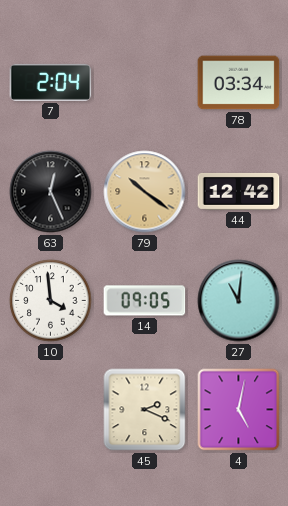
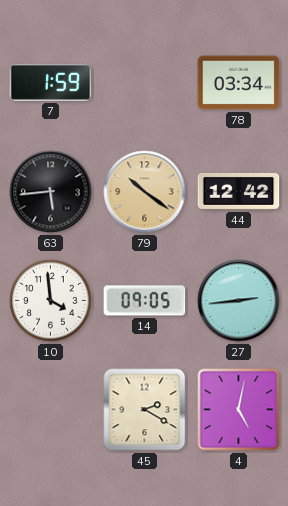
7: 2:04 -> 1:59 (51, 82)
63: 12:26 -> 5:44 (51, 192)
27: 11:01 -> 2:44 (239, 301)
45: 2:19 -> 2:20 (145, 410)
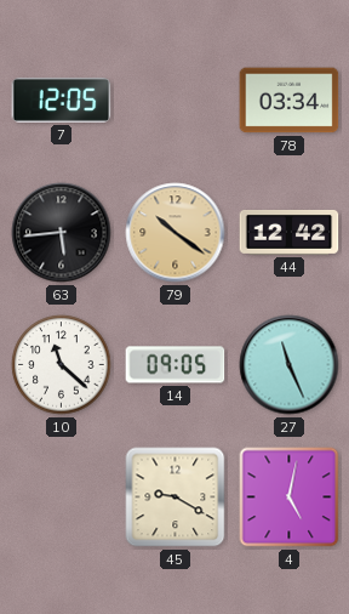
7: 1:59 -> 12:05 (62, 100)
10: 3:59 -> 11:22 (62, 365)
27: 2:44 -> 11:26 (290, 365)
45: 2:20 -> 9:20 (176, 498)
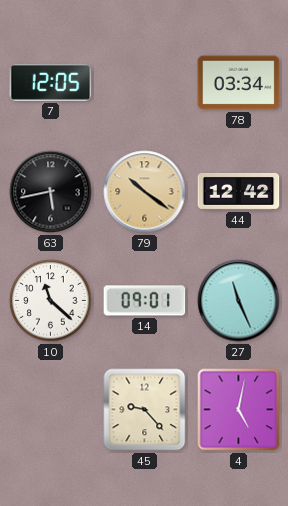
63: 5:44 -> 5:43 (51, 192)
14: 09:05 -> 09:01 (145, 301)
45: 9:20 -> 9:23 (145, 410)
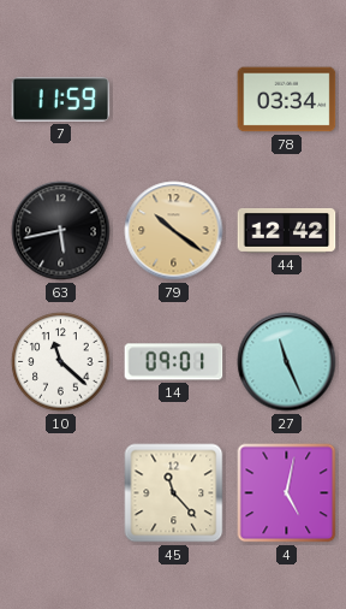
7: 12:05 -> 11:59 (61, 99)
45: 9:23 -> 11:23 (174, 493)
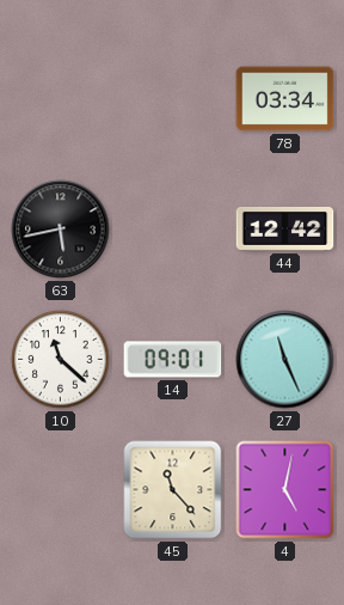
7: 11:59 -> none (61, 99)
79: 10:21 -> none (174, 231)
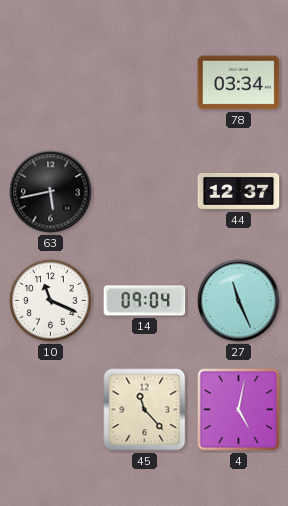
44: 12:42 -> 12:37 (239, 191)
10: 11:22 -> 11:19 (51, 301)
14: 09:01 -> 09:04 (145, 301)
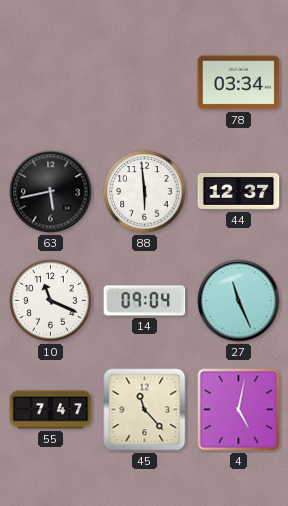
88: none -> 5:59 (145, 192)
55: none -> 7:47 (51, 410)
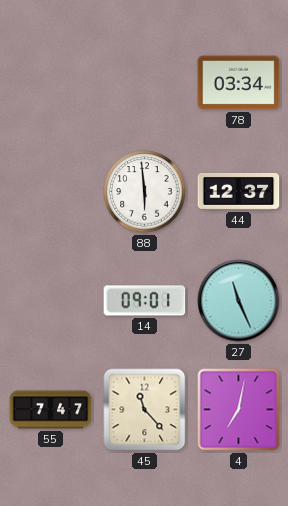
63: 5:43 -> none (51, 192)
10: 11:19 -> none (51, 301)
14: 09:04 -> 09:01 (145, 301)
4: 5:02 -> 7:02 (239, 410)
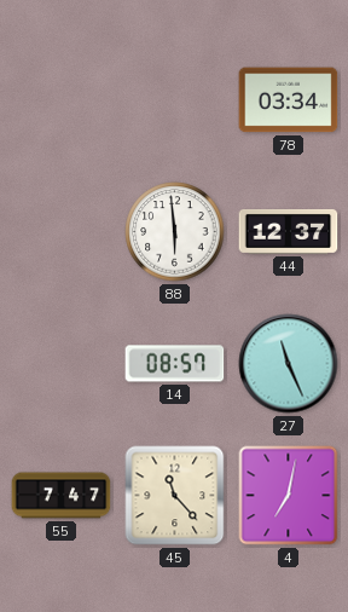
14: 09:01 -> 08:57 (175, 364)
